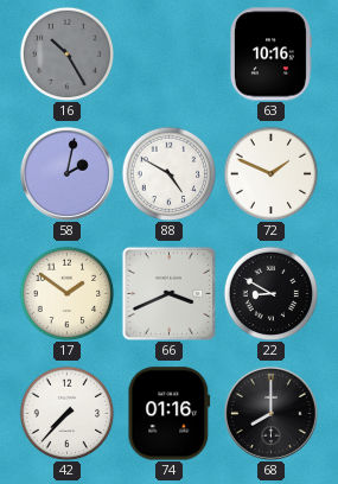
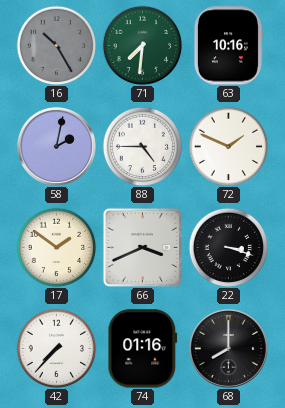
71: none -> 7:31 (142, 45)
88: 4:50 -> 4:45 (142, 146)
22: 8:50 -> 3:18 (228, 247)
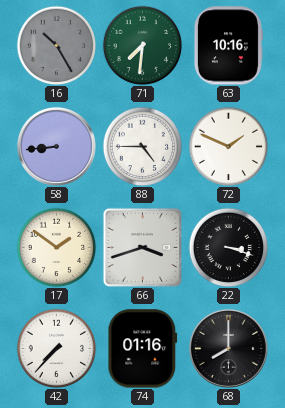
58: 2:02 -> 8:44 (56, 146)
66: 3:41 -> 3:42 (142, 247)
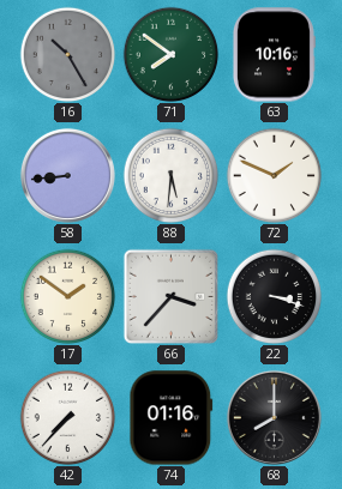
71: 7:31 -> 7:51 (170, 54)
88: 4:45 -> 5:31 (170, 175)
66: 3:42 -> 3:37 (170, 296)
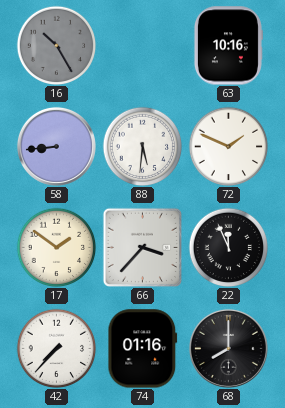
71: 7:51 -> none (170, 54)
22: 3:18 -> 11:56 (228, 247)
